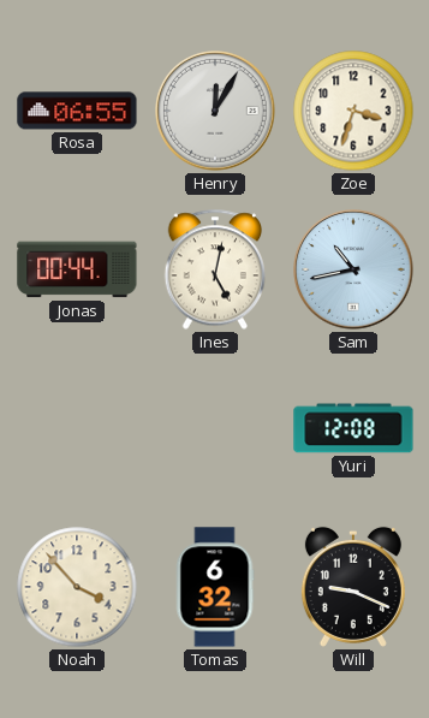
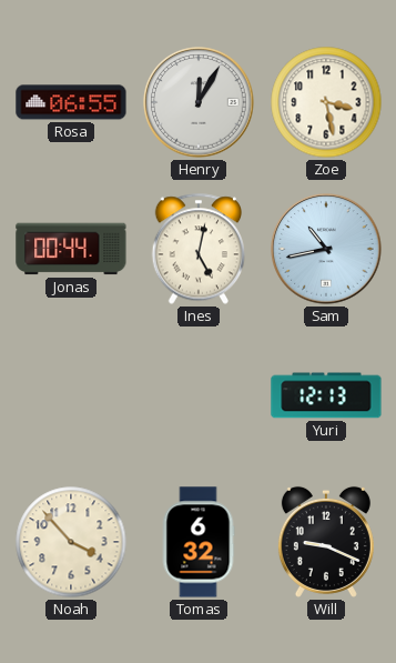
Zoe: 3:33 -> 3:28 (326, 102)
Yuri: 12:08 -> 12:13 (326, 395)
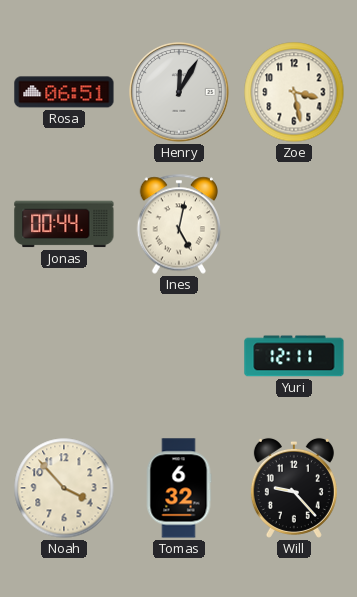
Rosa: 06:55 -> 06:51 (64, 92)
Sam: 10:43 -> none (326, 249)
Yuri: 12:13 -> 12:11 (294, 356)
Will: 9:19 -> 9:23 (294, 488)
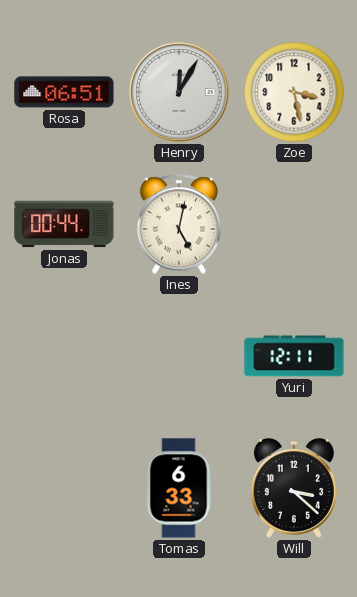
Noah: 3:53 -> none (64, 488)
Tomas: 6:32 -> 6:33 (179, 488)
Will: 9:23 -> 3:22 (294, 488)
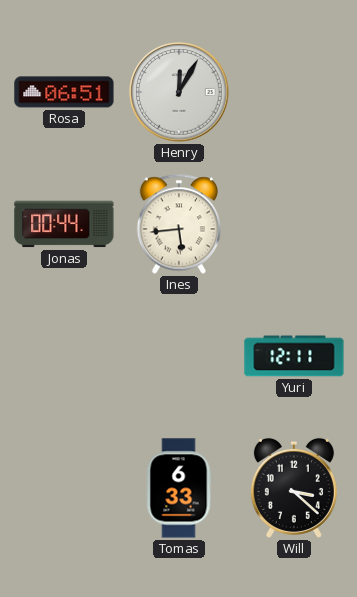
Zoe: 3:28 -> none (294, 92)
Ines: 5:02 -> 5:44 (179, 224)
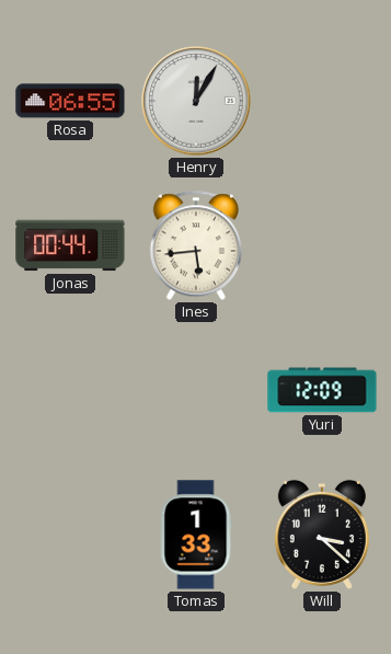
Rosa: 06:51 -> 06:55 (70, 101)
Yuri: 12:11 -> 12:09 (322, 390)
Tomas: 6:33 -> 1:33 (196, 535)
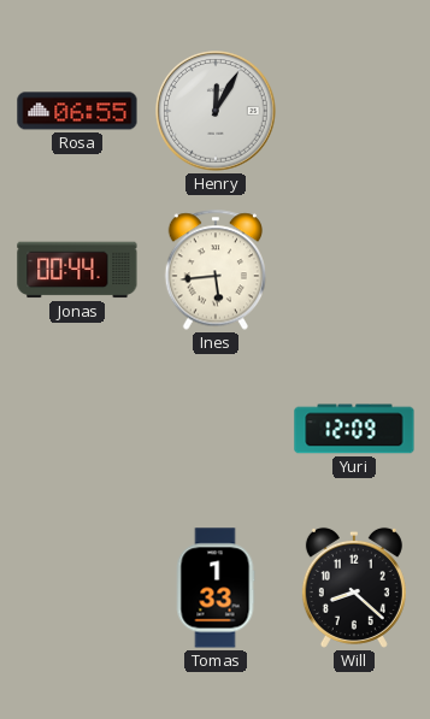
Will: 3:22 -> 8:22 (354, 588)
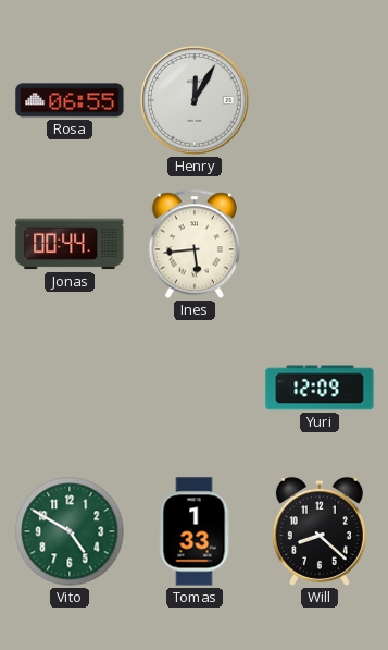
Vito: none -> 4:50 (70, 531)
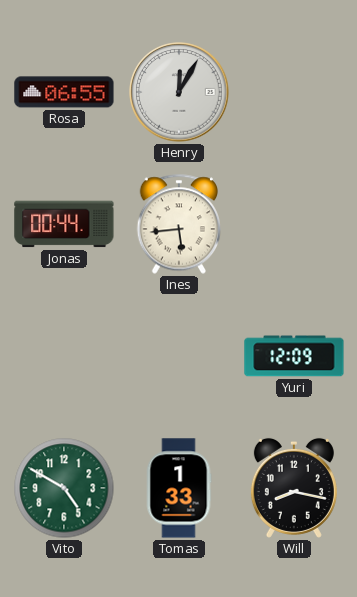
Will: 8:22 -> 8:17 (294, 488)
